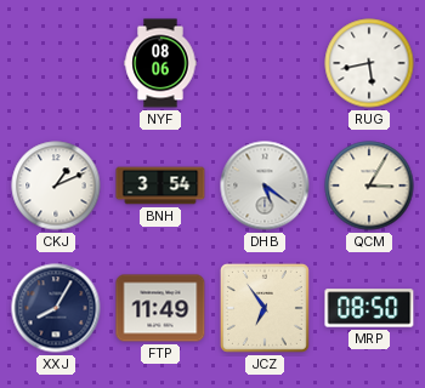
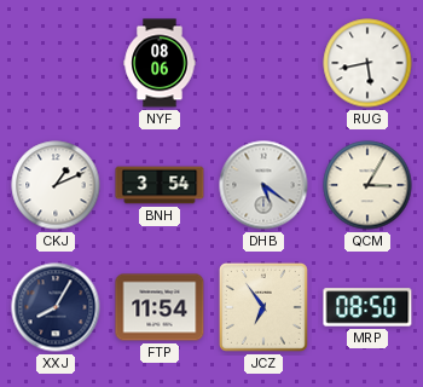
FTP: 11:49 -> 11:54 (160, 307)
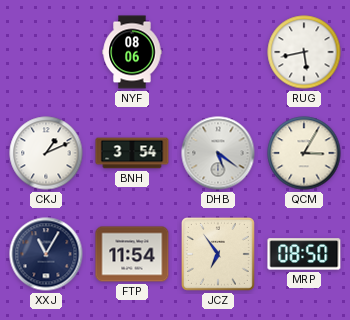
XXJ: 8:05 -> 11:05 (46, 254)
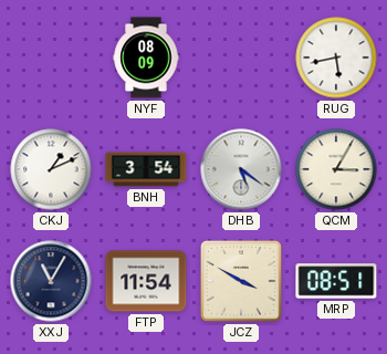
NYF: 08:06 -> 08:09 (146, 58)
JCZ: 6:54 -> 3:50 (241, 281)
MRP: 08:50 -> 08:51 (336, 281)
